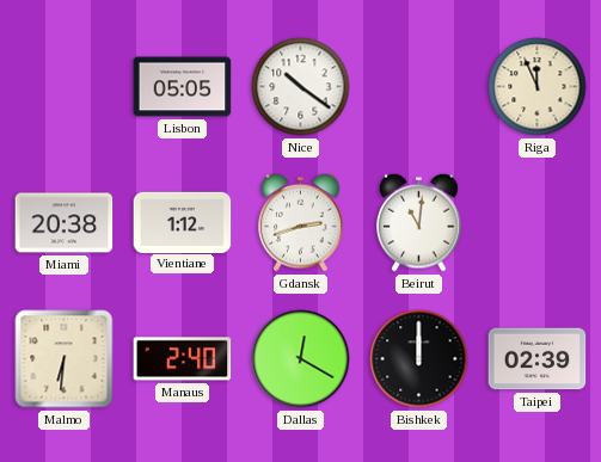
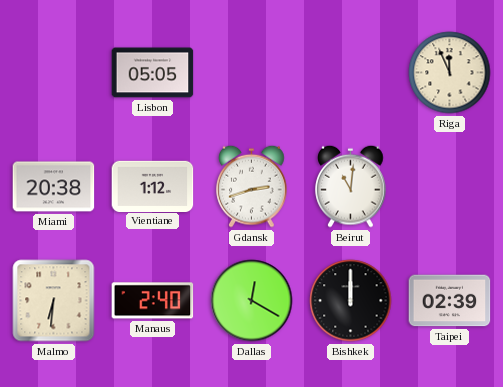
Nice: 10:21 -> none (301, 87)
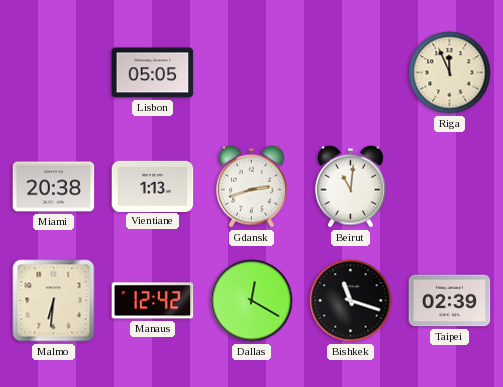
Vientiane: 1:12 -> 1:13 (153, 186)
Manaus: 2:40 -> 12:42 (153, 301)
Bishkek: 12:00 -> 11:18 (351, 301)
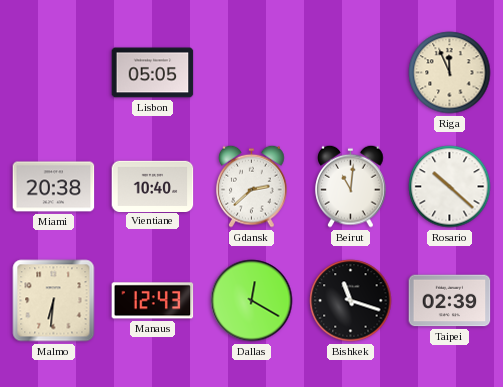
Vientiane: 1:13 -> 10:40 (153, 186)
Gdansk: 2:42 -> 2:38 (252, 186)
Rosario: none -> 10:22 (450, 187)
Manaus: 12:42 -> 12:43 (153, 301)
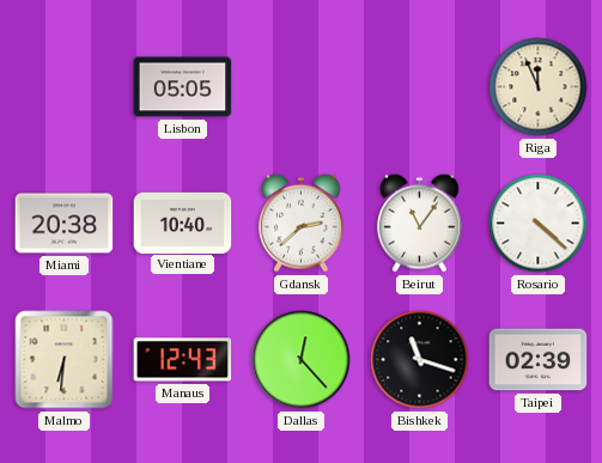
Beirut: 11:01 -> 11:06 (420, 223)
Rosario: 10:22 -> 4:22 (539, 224)
Dallas: 12:20 -> 12:23 (302, 360)
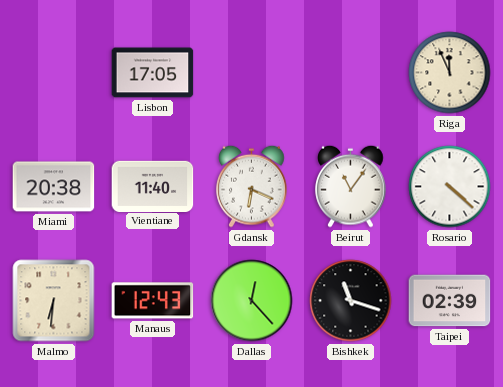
Lisbon: 05:05 -> 17:05 (153, 73)
Vientiane: 10:40 -> 11:40 (153, 186)
Gdansk: 2:38 -> 6:19 (252, 186)
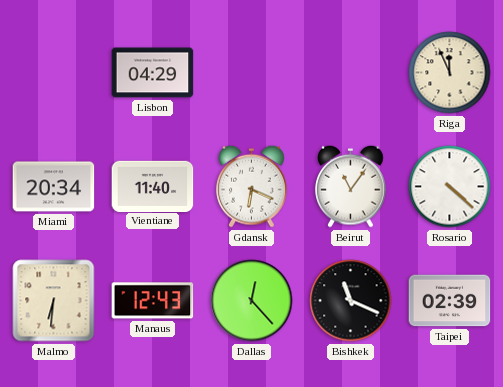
Lisbon: 17:05 -> 04:29 (153, 73)
Miami: 20:38 -> 20:34 (54, 187)
Bishkek: 11:18 -> 11:19 (351, 301)
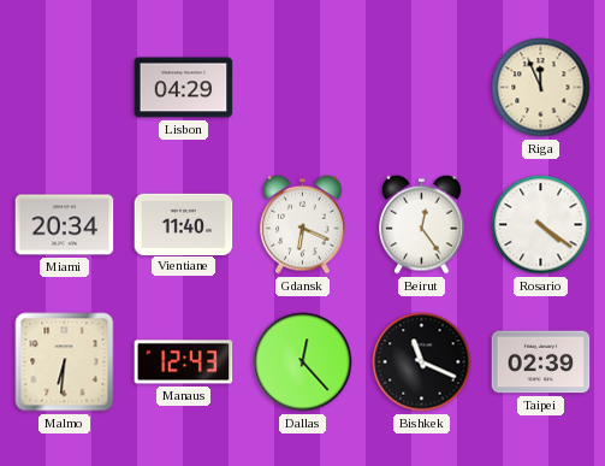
Beirut: 11:06 -> 12:24 (422, 224)
Rosario: 4:22 -> 4:21 (541, 225)
